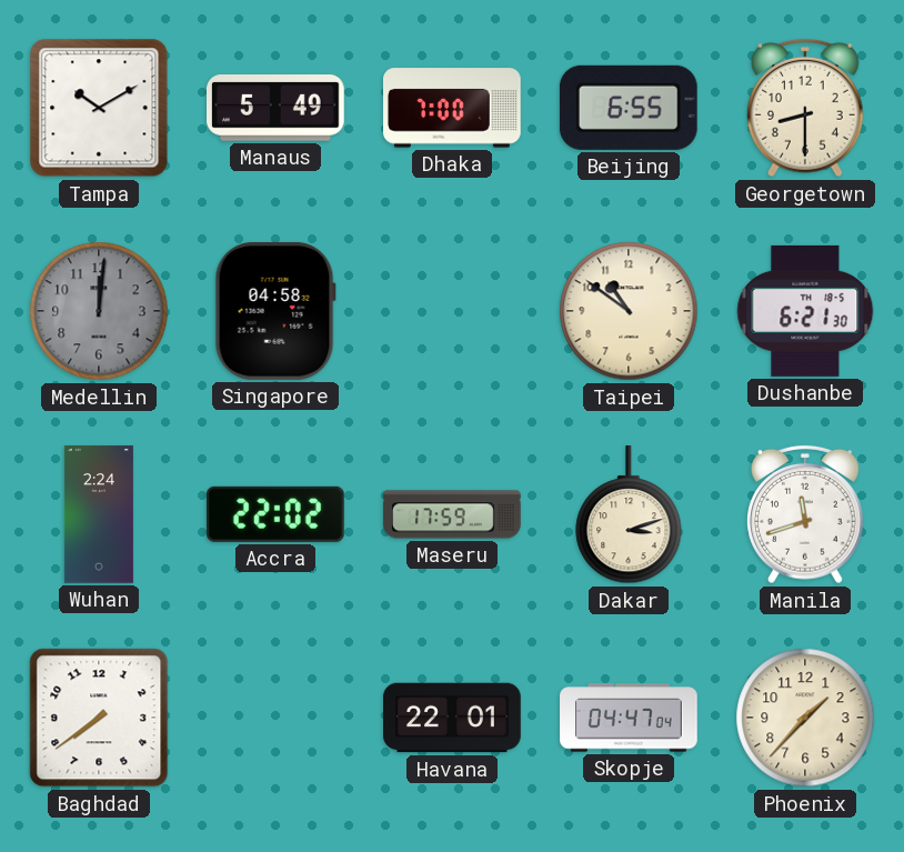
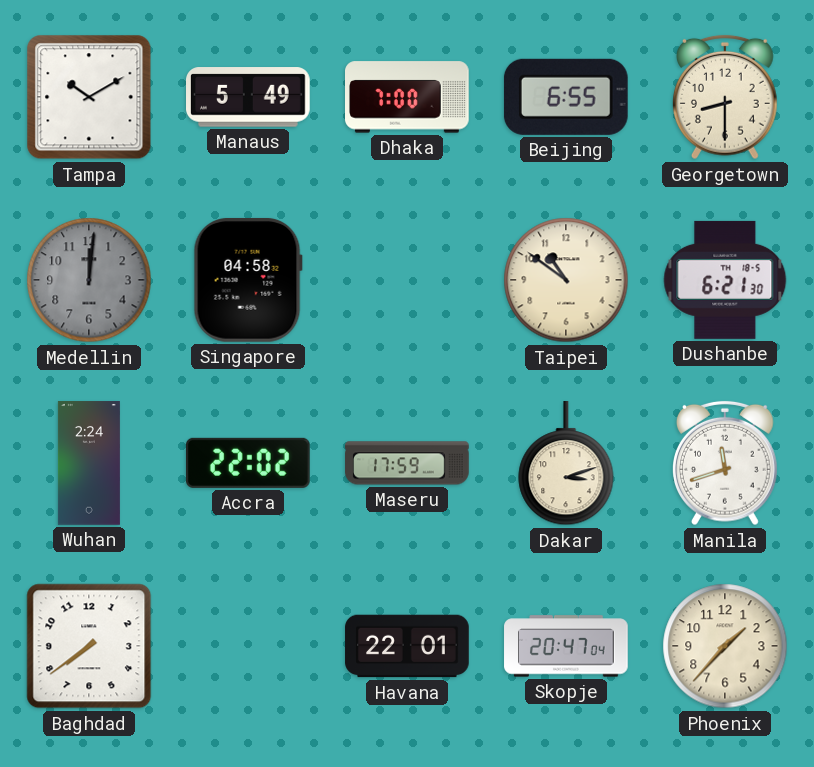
Skopje: 04:47 -> 20:47 (566, 646)
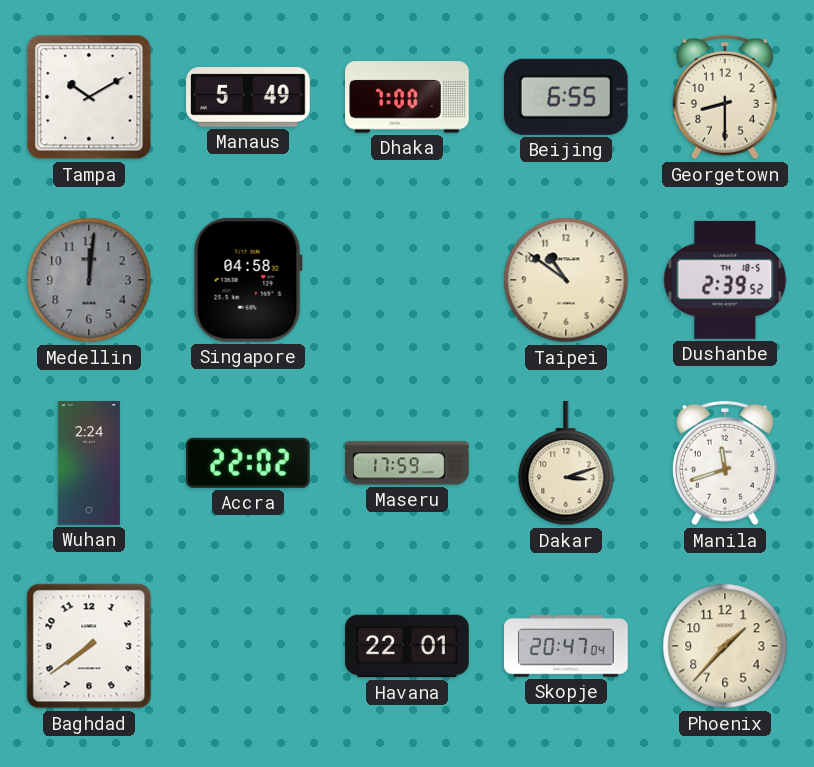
Dushanbe: 6:21 -> 2:39 (725, 280)
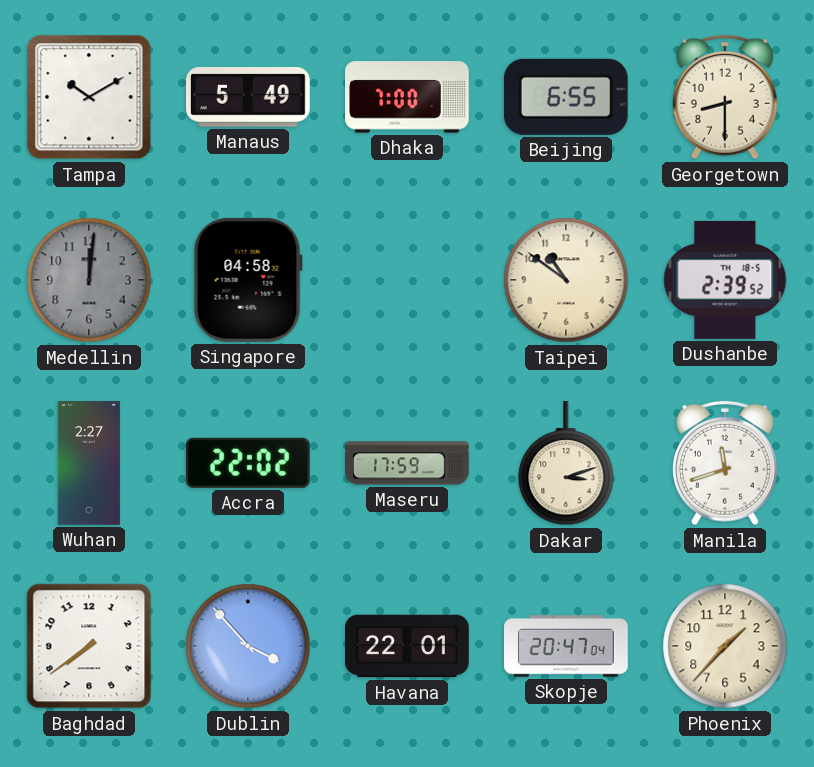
Wuhan: 2:24 -> 2:27 (89, 463)
Dublin: none -> 3:53 (248, 646)
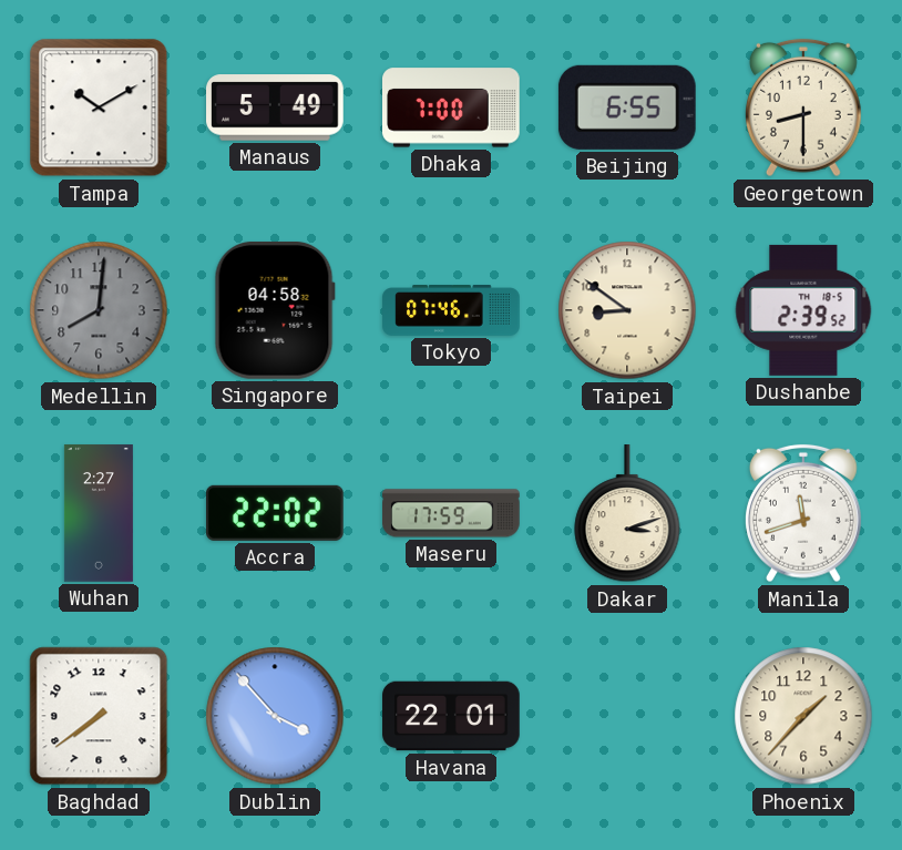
Medellin: 12:01 -> 8:01 (99, 310)
Tokyo: none -> 07:46 (451, 310)
Taipei: 10:51 -> 8:51 (627, 310)
Skopje: 20:47 -> none (566, 646)
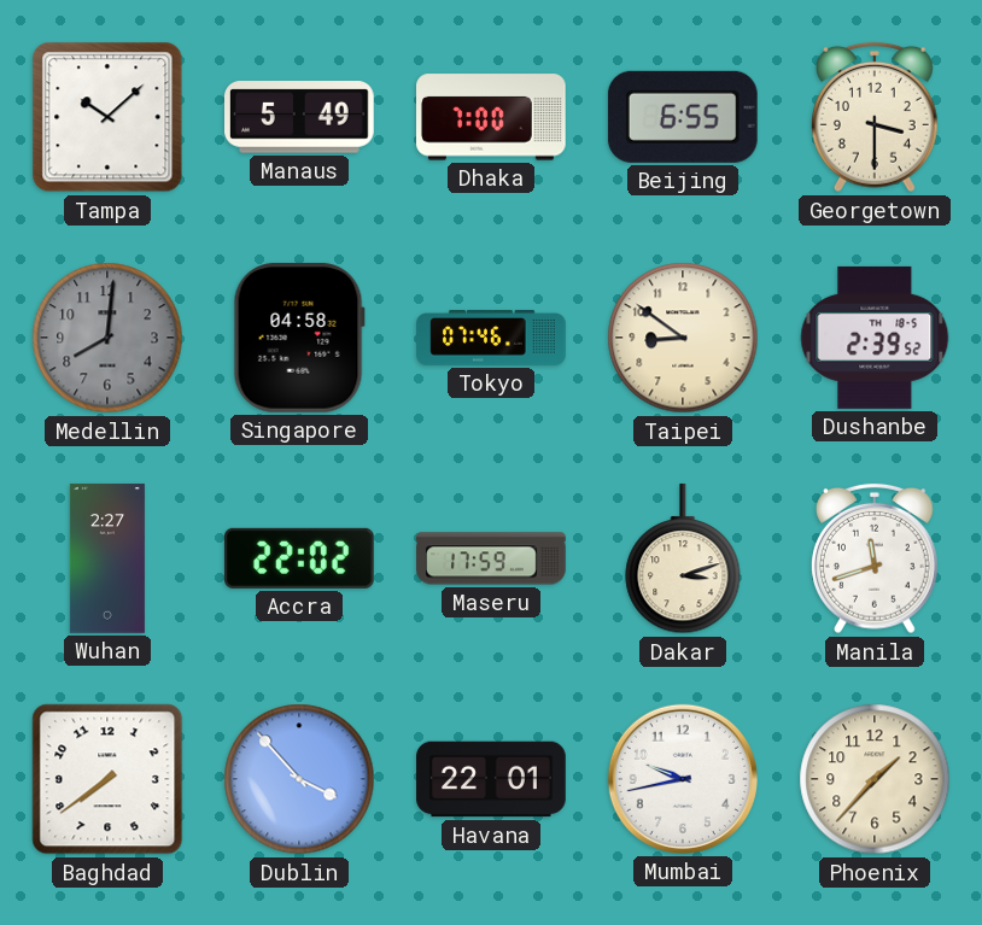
Tampa: 10:10 -> 10:08 (107, 117)
Georgetown: 8:30 -> 3:30 (876, 117)
Mumbai: none -> 9:43 (683, 779)
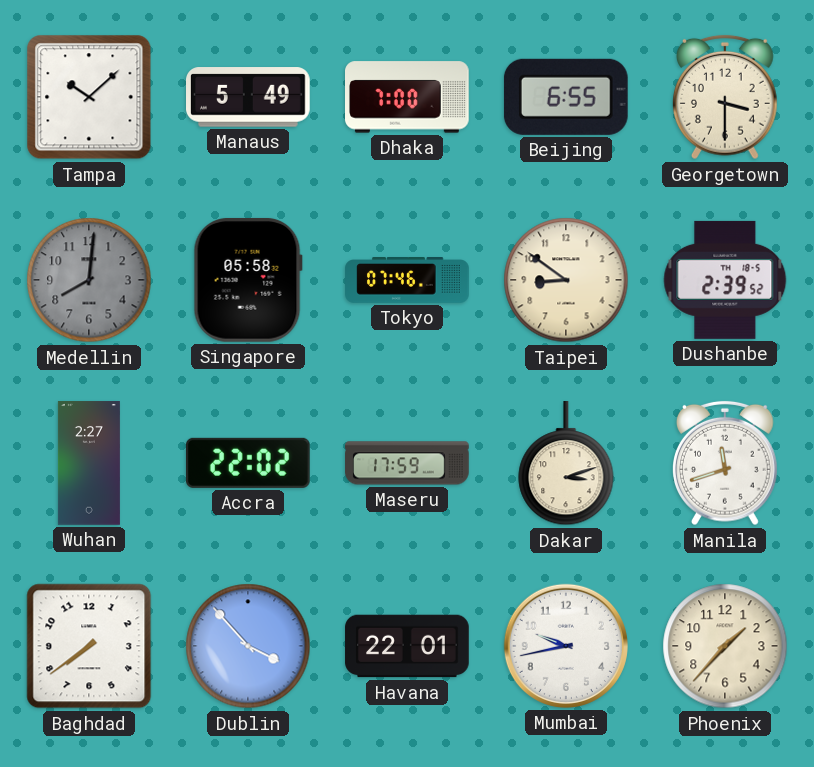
Singapore: 04:58 -> 05:58 (248, 280)
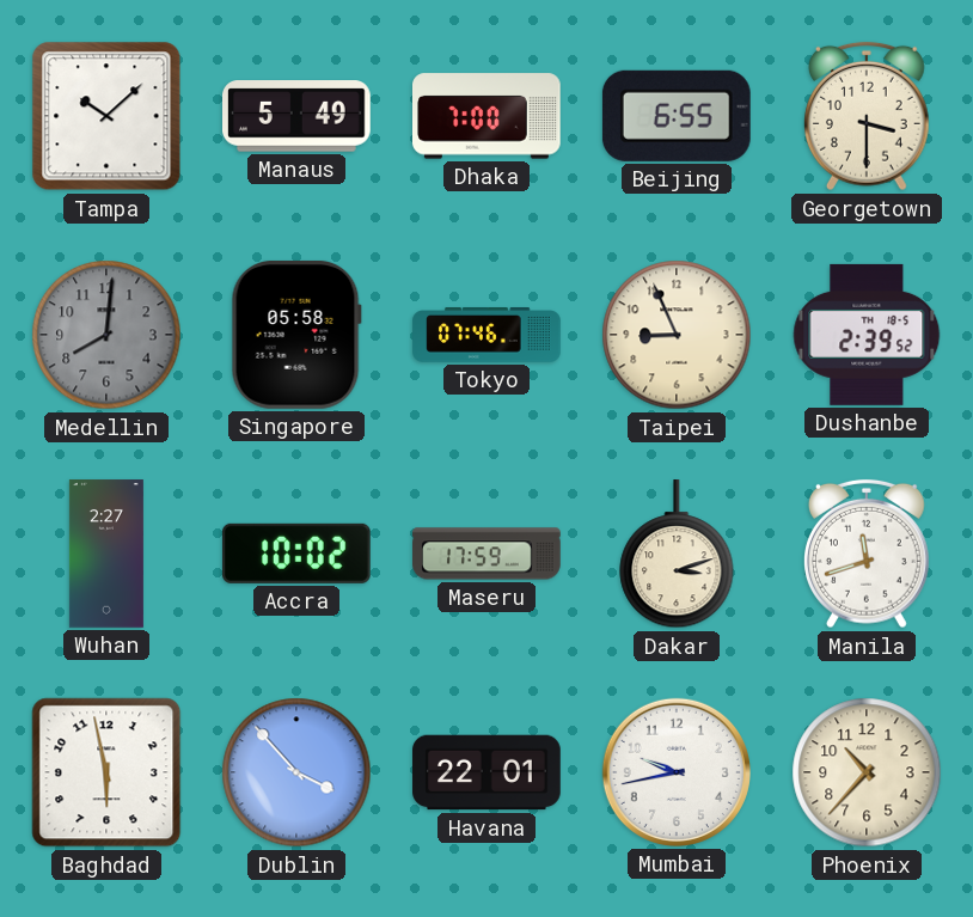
Taipei: 8:51 -> 8:56 (677, 335)
Accra: 22:02 -> 10:02 (296, 554)
Baghdad: 7:39 -> 5:58 (106, 772)
Phoenix: 1:37 -> 10:37 (867, 772)
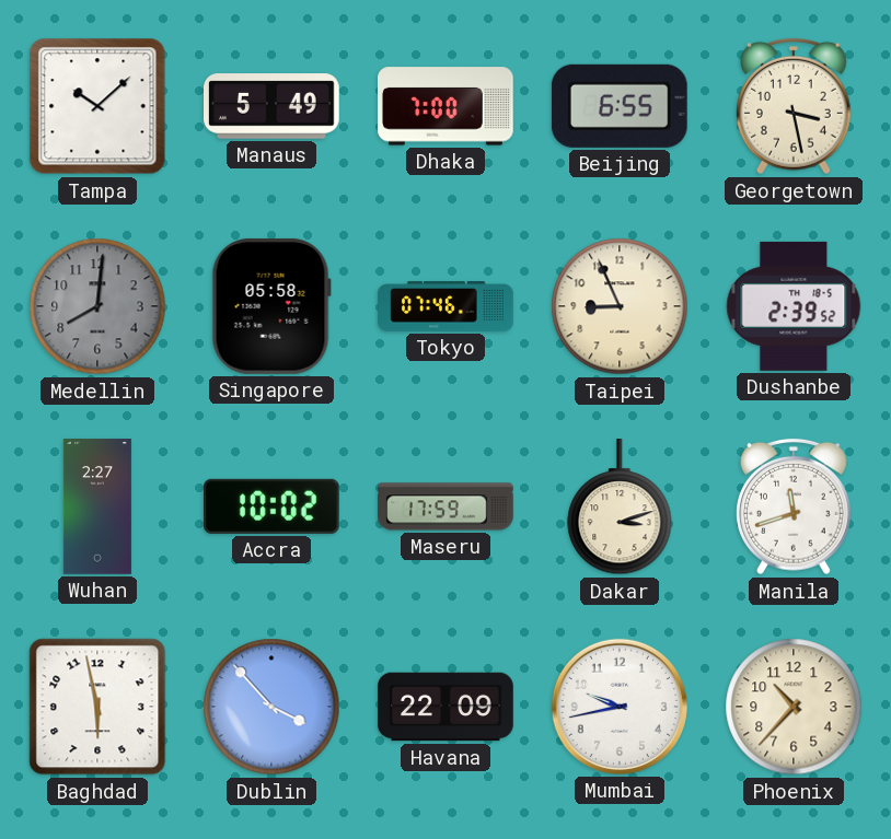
Georgetown: 3:30 -> 3:28 (795, 106)
Havana: 22:01 -> 22:09 (445, 707)
